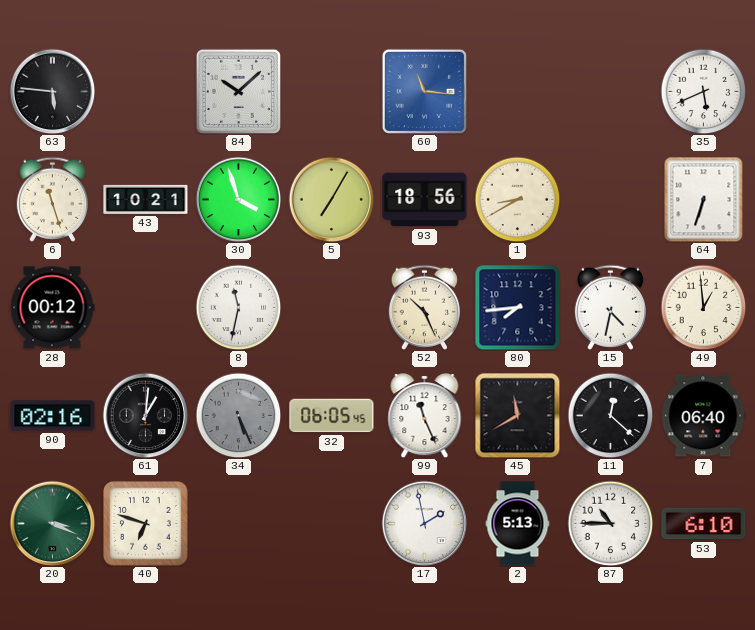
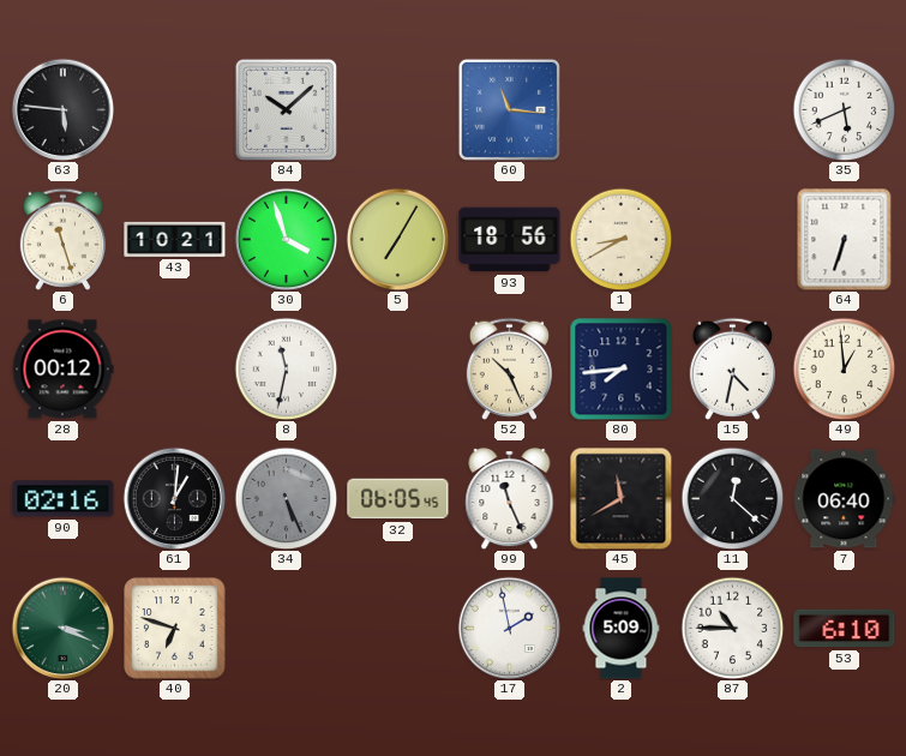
2: 5:13 -> 5:09 (622, 629)
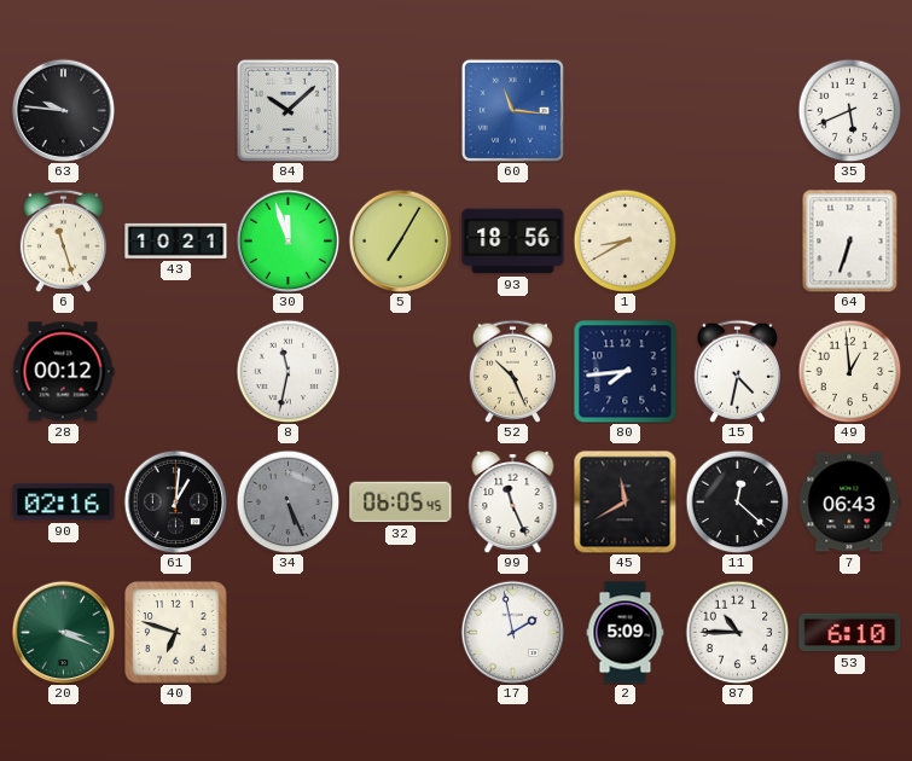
63: 5:46 -> 9:46 (63, 110)
30: 3:57 -> 11:57 (287, 240)
7: 06:40 -> 06:43 (850, 503)
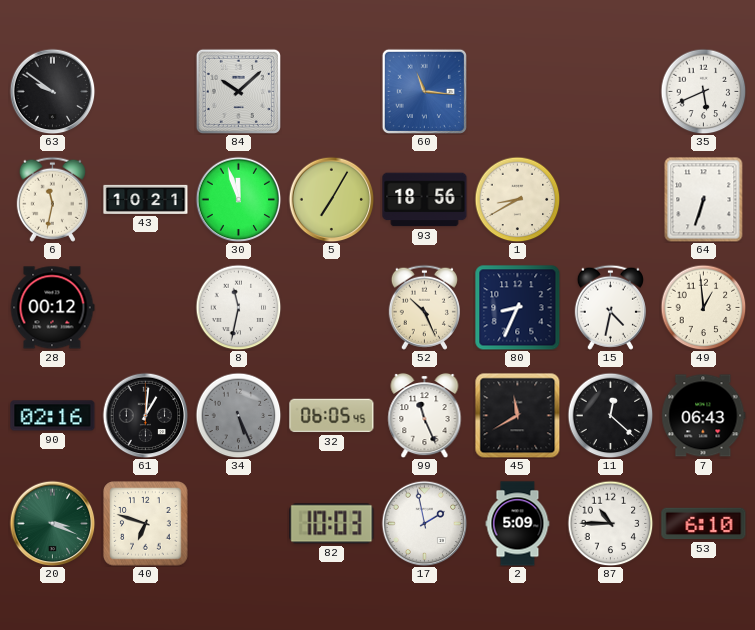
63: 9:46 -> 9:51 (52, 91)
6: 11:27 -> 11:32 (52, 199)
80: 7:44 -> 8:34 (518, 308)
82: none -> 10:03 (332, 524)
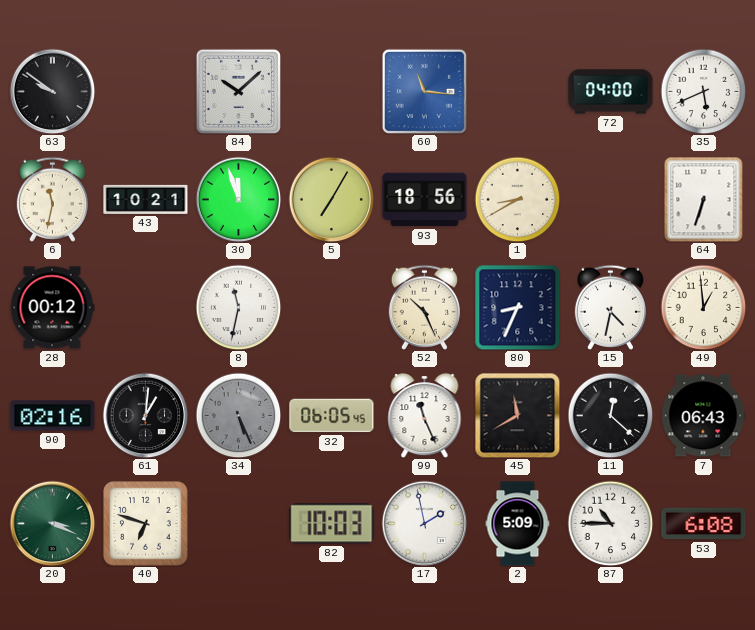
72: none -> 04:00 (611, 92)
53: 6:10 -> 6:08 (704, 524)
